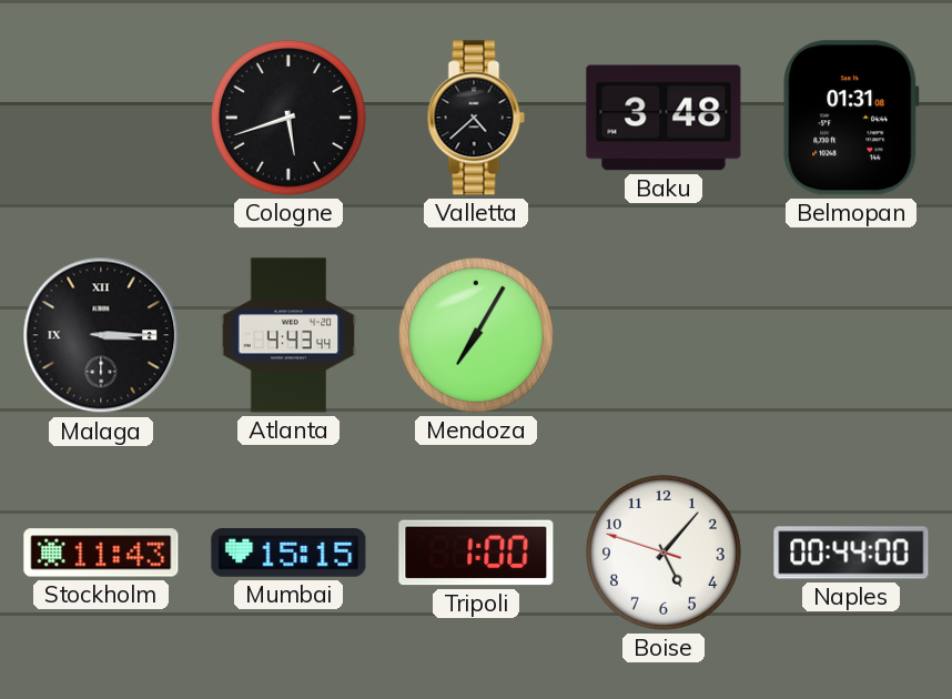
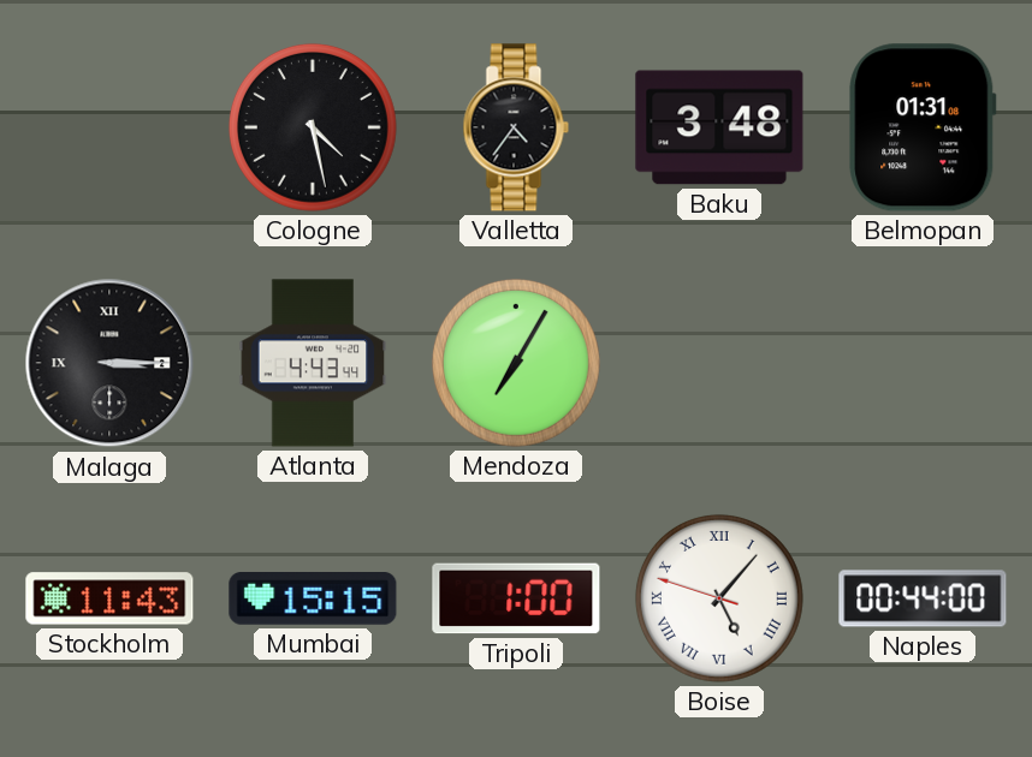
Cologne: 5:42 -> 4:28 (313, 127)
Valletta: 4:38 -> 4:36 (516, 127)
Boise numerals: Arabic -> Roman (719, 598)
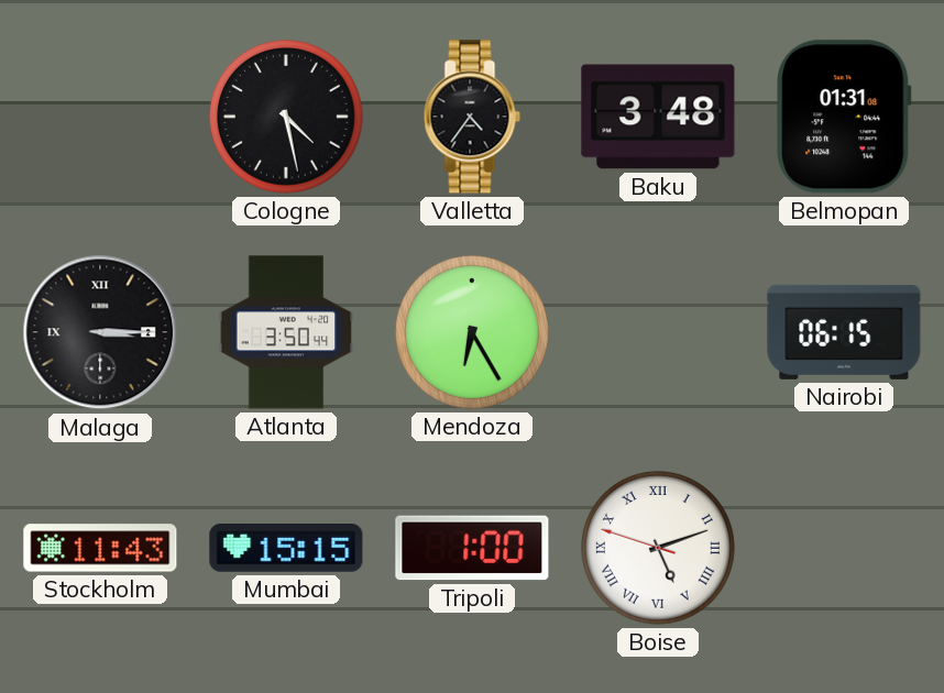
Atlanta: 4:43 -> 3:50 (286, 332)
Mendoza: 7:05 -> 6:25 (472, 332)
Nairobi: none -> 06:15 (844, 332)
Boise: 5:06 -> 5:11 (658, 548)
Naples: 00:44 -> none (923, 598)
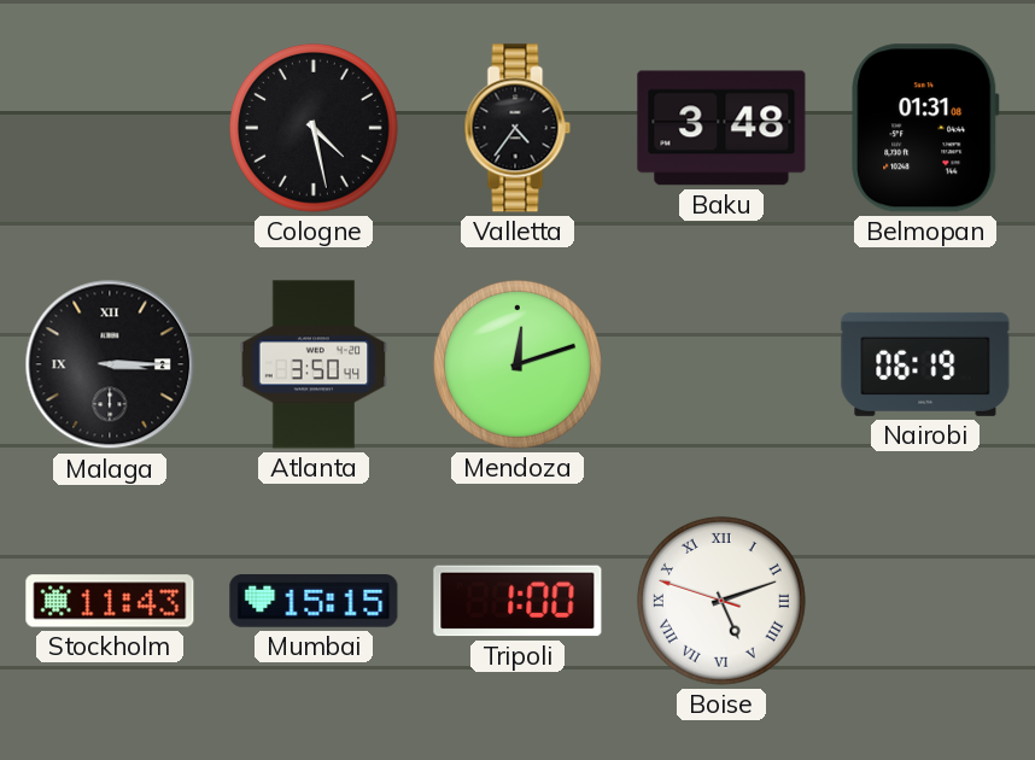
Mendoza: 6:25 -> 12:12 (517, 364)
Nairobi: 06:15 -> 06:19 (925, 364)
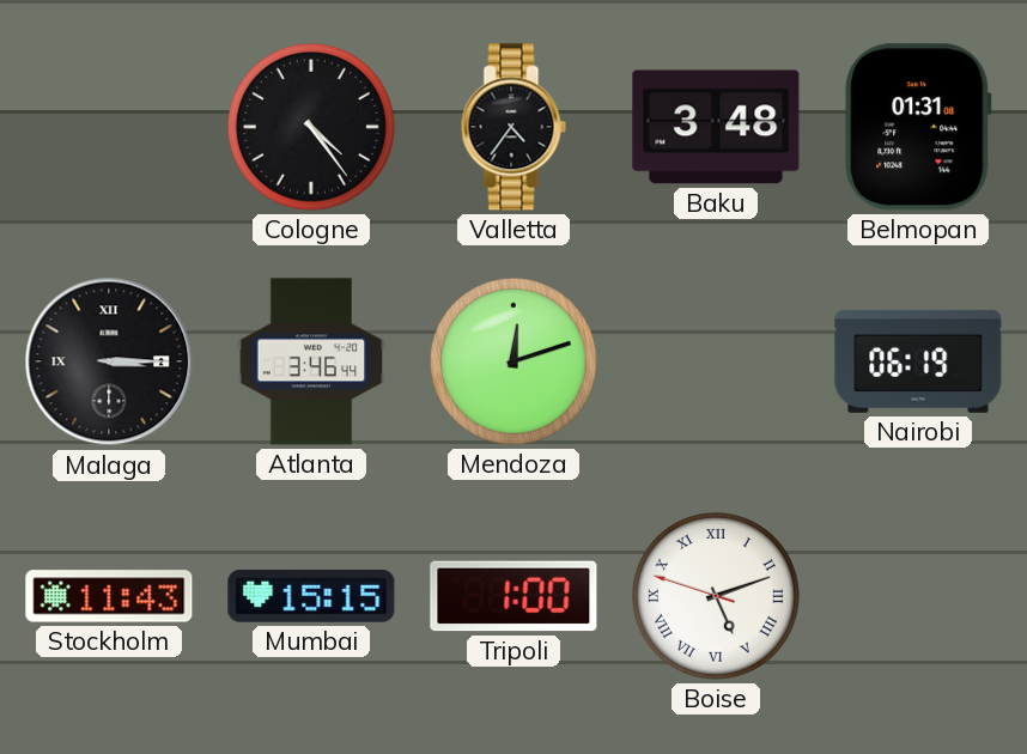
Cologne: 4:28 -> 4:24 (311, 127)
Atlanta: 3:50 -> 3:46 (311, 361)
